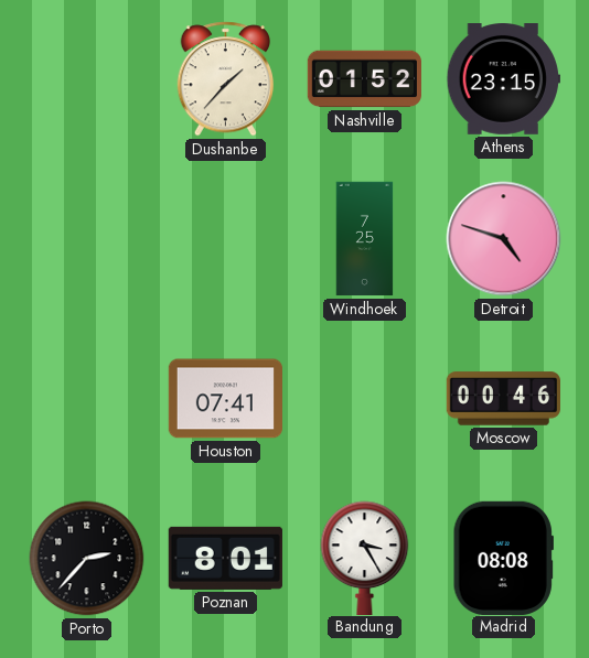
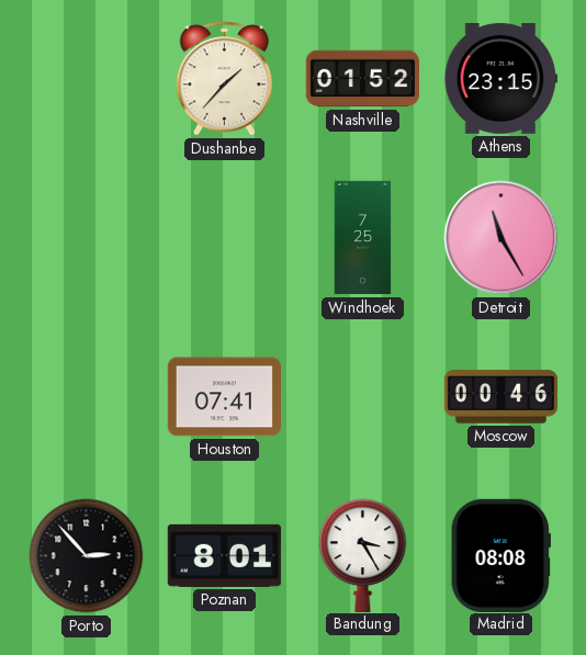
Detroit: 4:48 -> 11:25 (502, 238)
Porto: 2:37 -> 2:53 (87, 556)
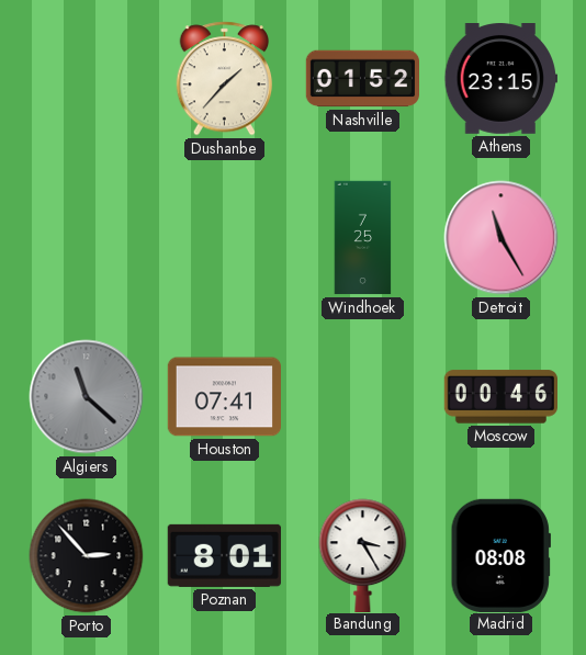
Algiers: none -> 11:22 (87, 397)
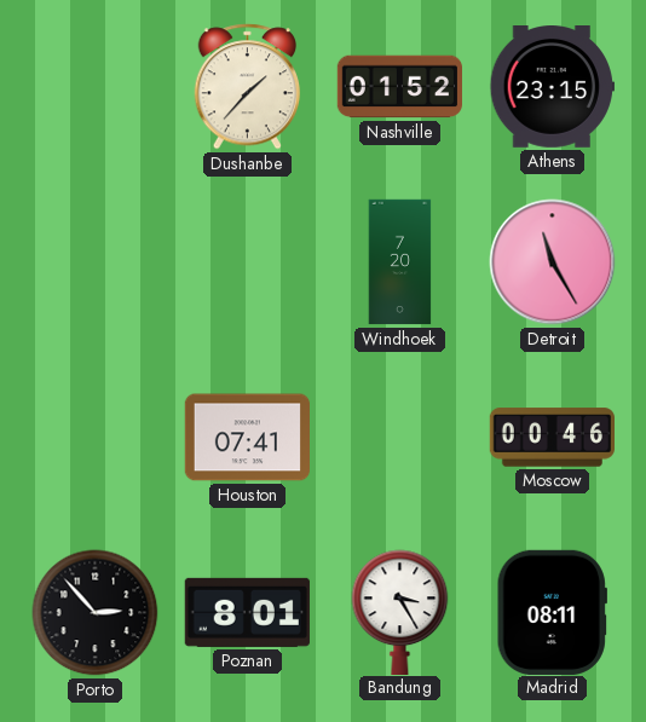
Windhoek: 7:25 -> 7:20 (400, 262)
Algiers: 11:22 -> none (87, 397)
Madrid: 08:08 -> 08:11 (552, 612)
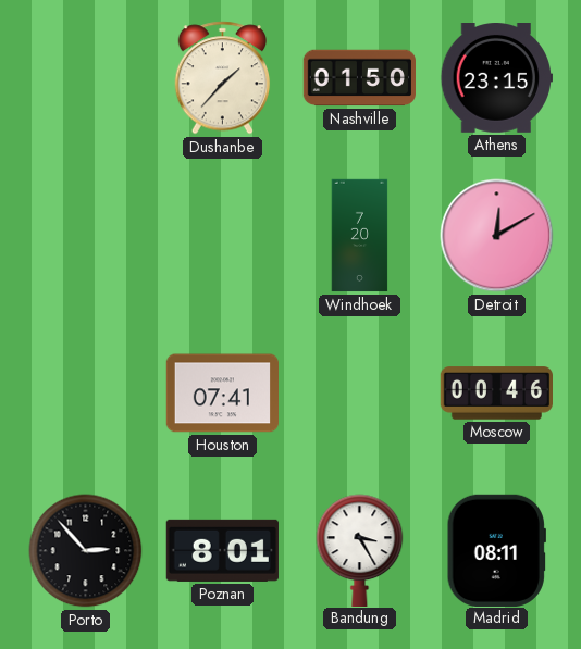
Nashville: 01:52 -> 01:50 (359, 78)
Detroit: 11:25 -> 12:10 (497, 236)
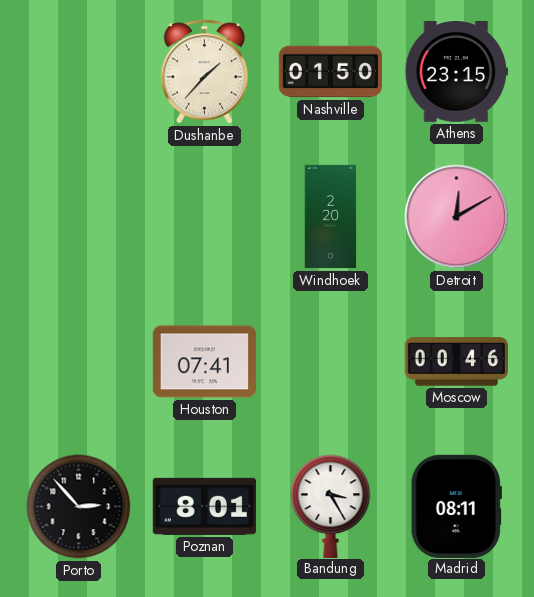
Windhoek: 7:20 -> 2:20 (331, 217)
